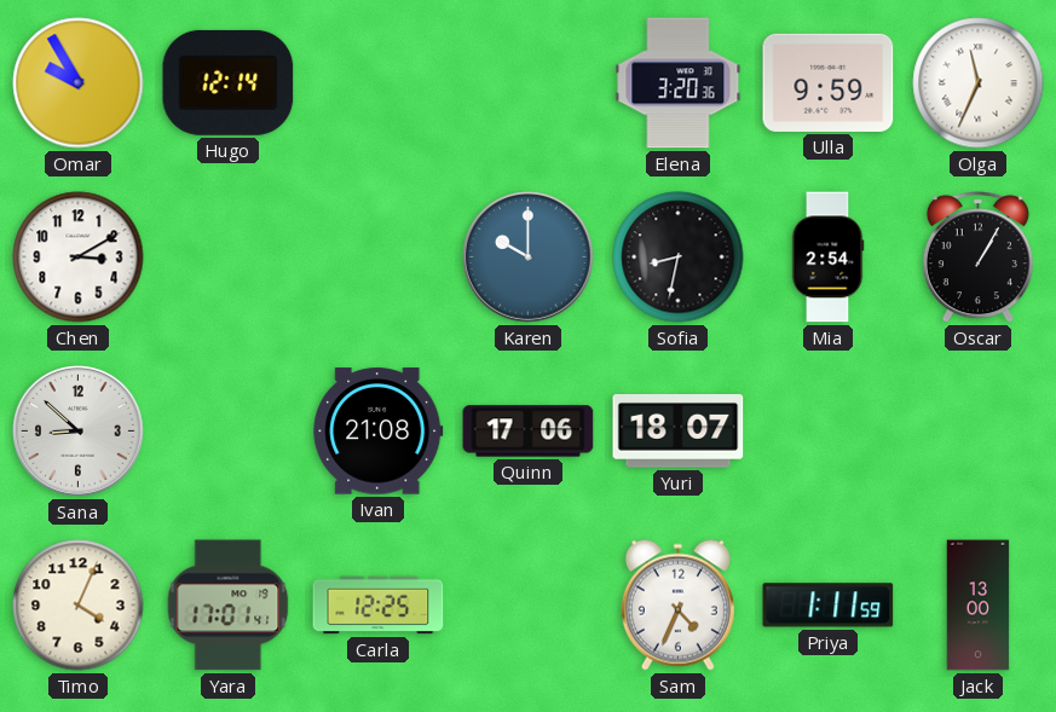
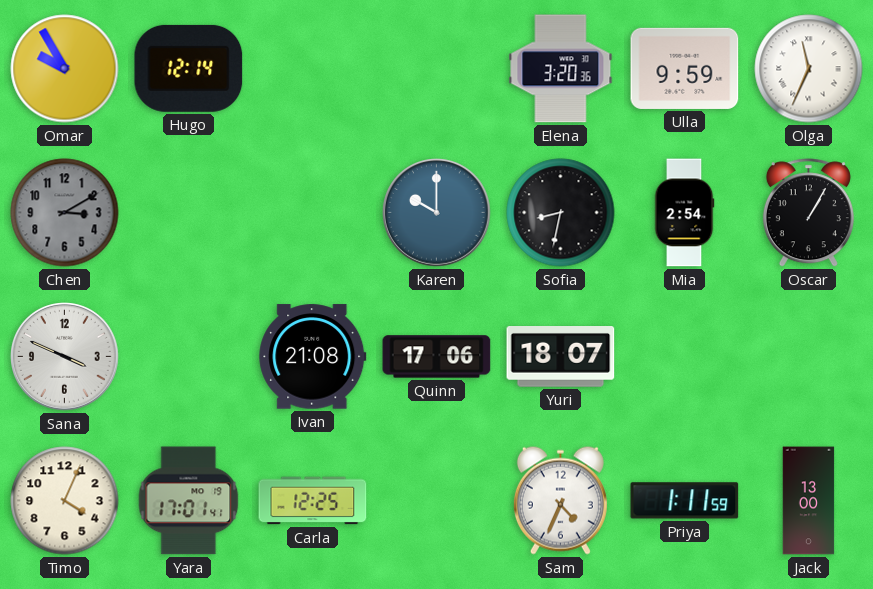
Chen dial: white -> grey (65, 213)
Sana: 8:52 -> 3:49 (65, 357)
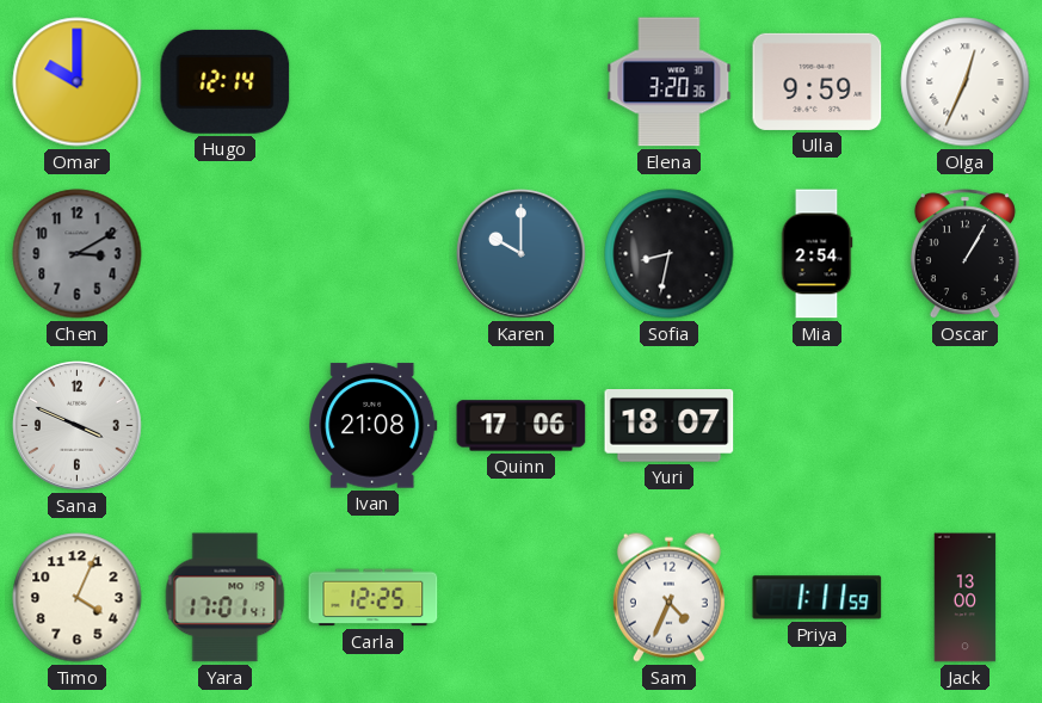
Omar: 9:55 -> 10:00 (78, 82)
Olga: 11:34 -> 12:34 (966, 82)
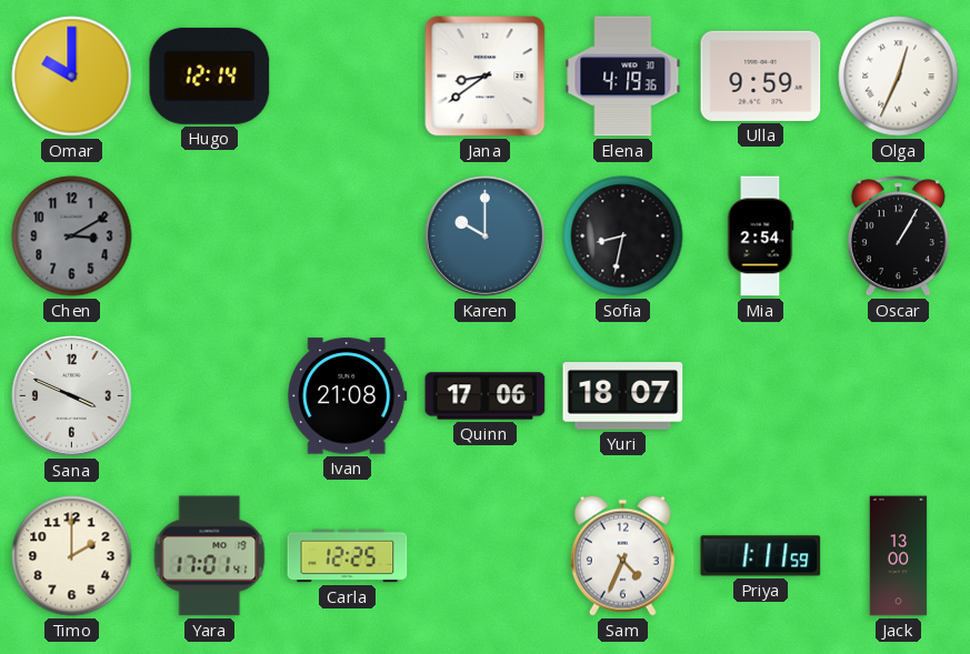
Jana: none -> 8:39 (486, 77)
Elena: 3:20 -> 4:19 (623, 77)
Timo: 4:04 -> 2:00 (72, 556)
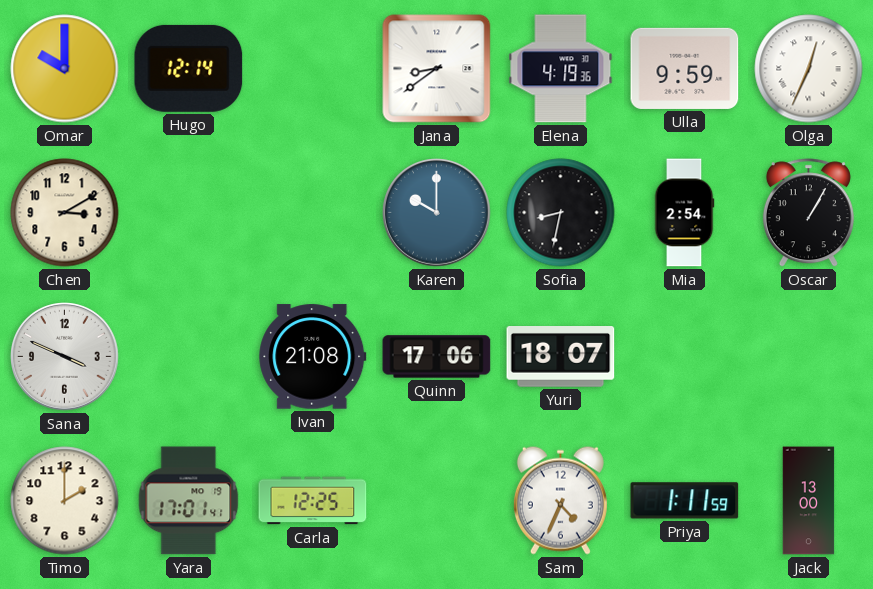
Chen dial: grey -> cream (65, 213)
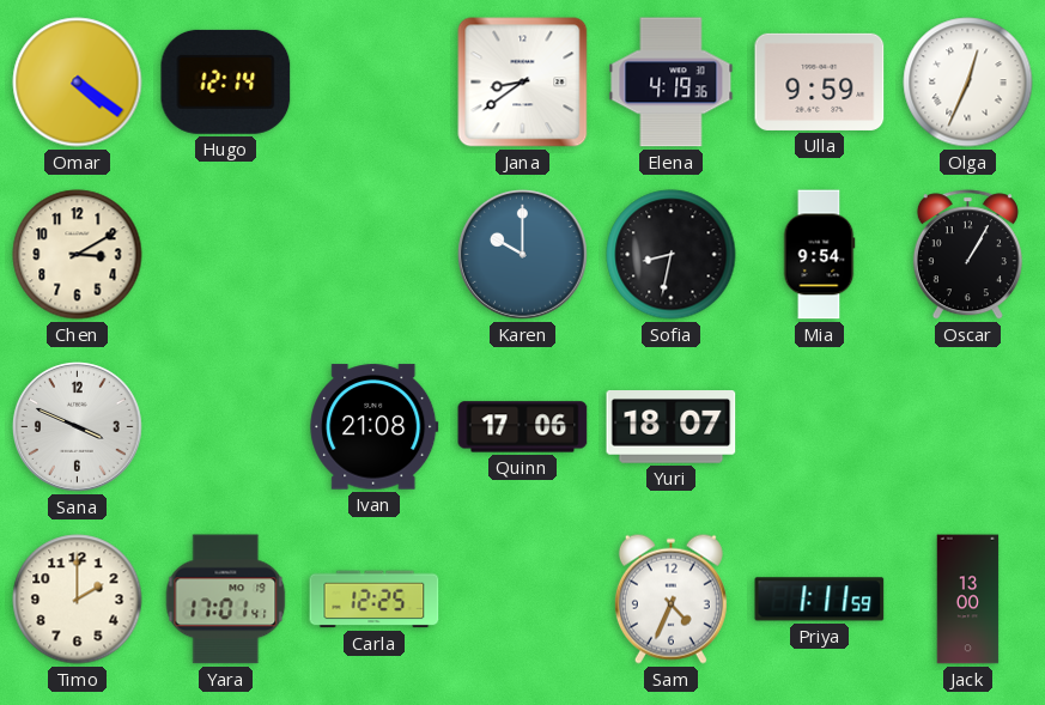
Omar: 10:00 -> 4:21 (78, 83)
Mia: 2:54 -> 9:54 (819, 255)
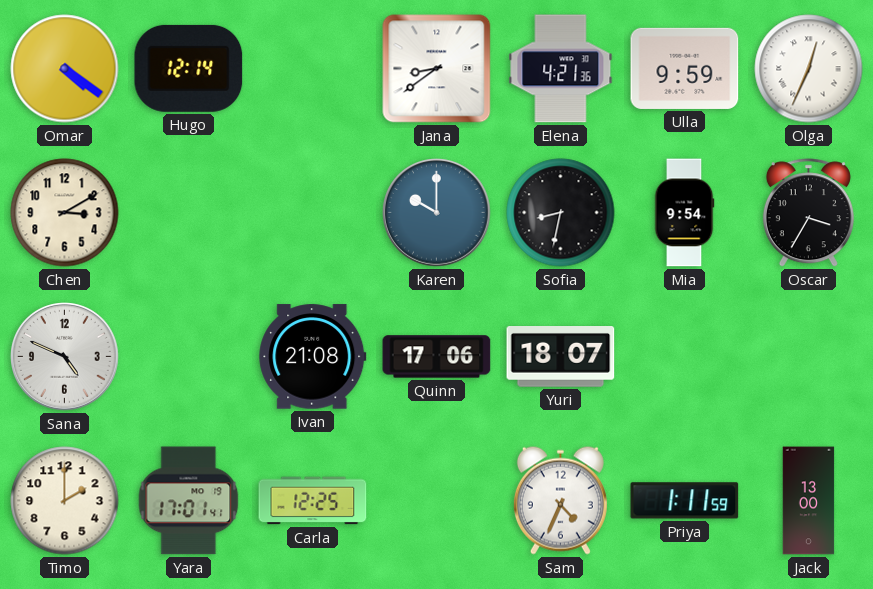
Elena: 4:19 -> 4:21 (561, 69)
Oscar: 1:05 -> 3:35 (808, 213)
Sana: 3:49 -> 4:49 (65, 357)
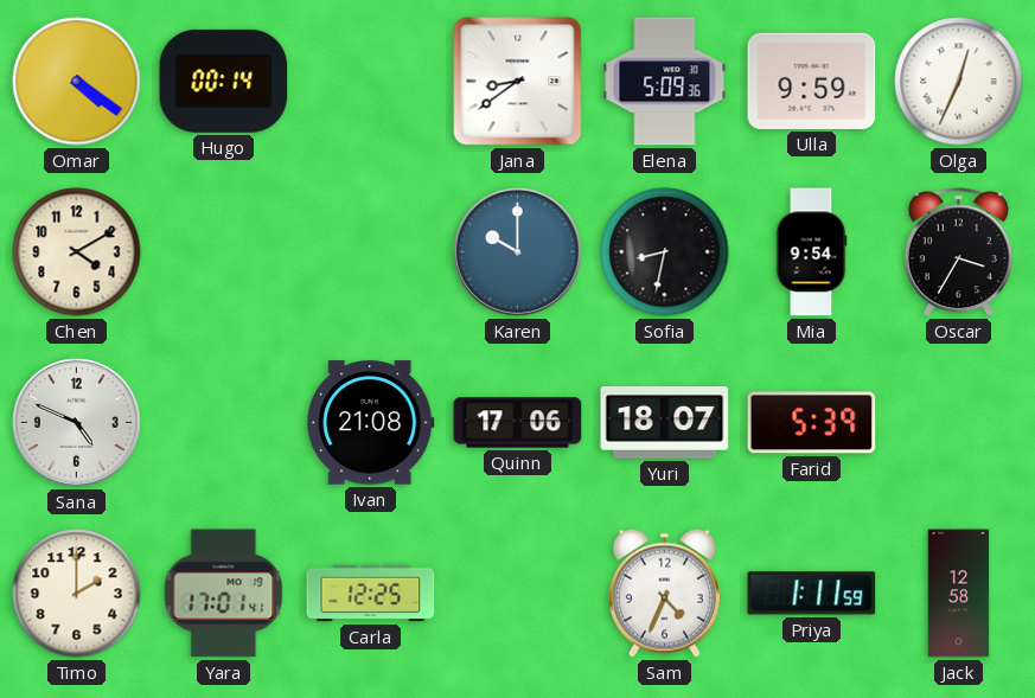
Hugo: 12:14 -> 00:14 (224, 81)
Elena: 4:21 -> 5:09 (665, 82)
Chen: 3:10 -> 4:10 (77, 252)
Farid: none -> 5:39 (812, 423)
Jack: 13:00 -> 12:58 (959, 594)
